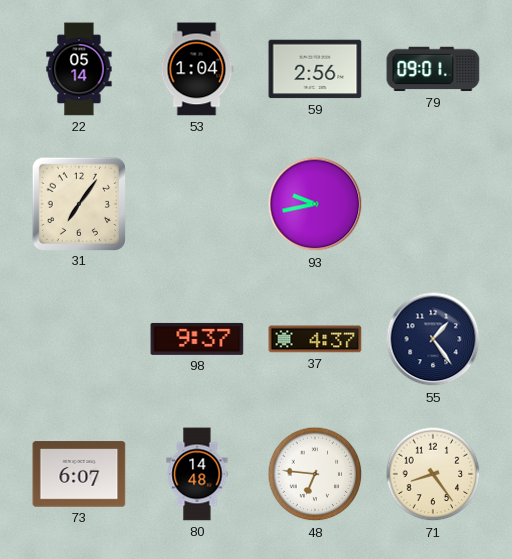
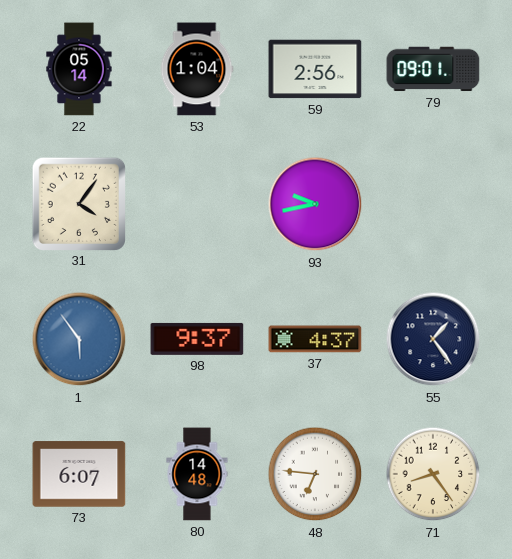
31: 7:06 -> 4:06 (78, 203)
1: none -> 5:54 (79, 339)
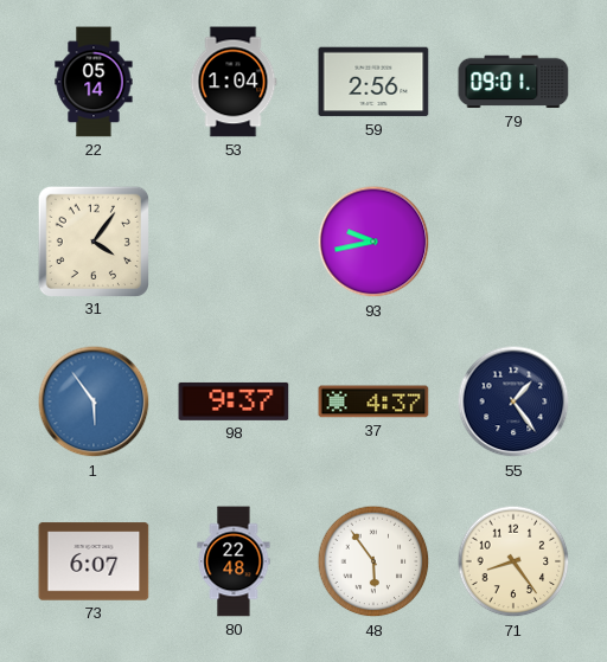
80: 14:48 -> 22:48 (234, 561)
48: 6:46 -> 5:54 (373, 561)
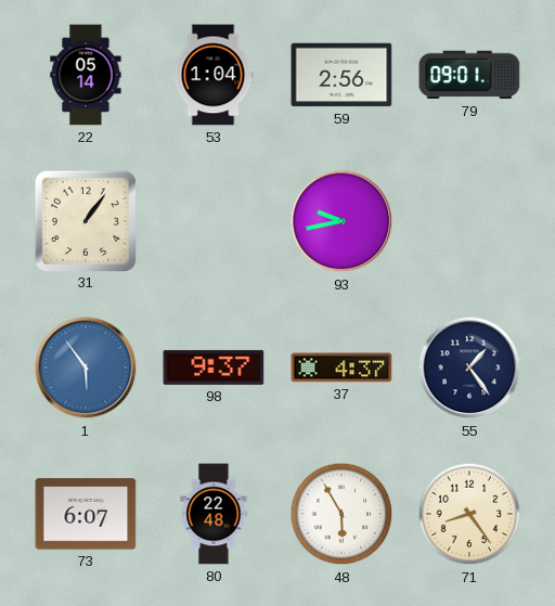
31: 4:06 -> 1:06 (85, 220)
48: 5:54 -> 5:55 (341, 514)
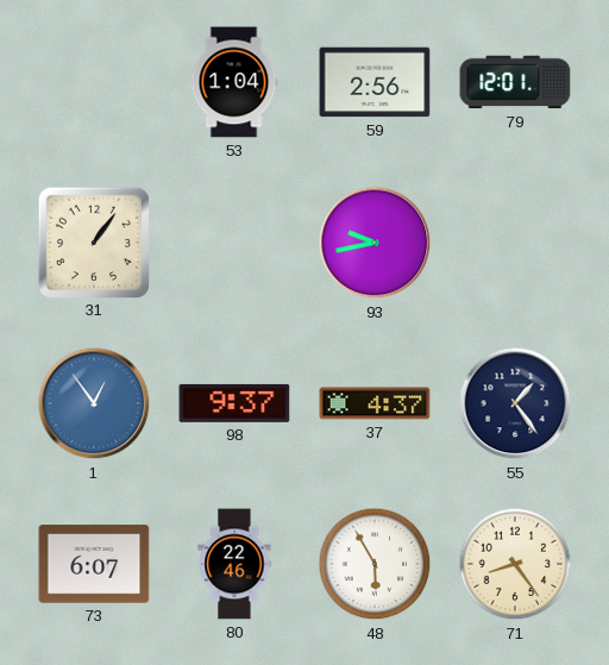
22: 05:14 -> none (86, 75)
79: 09:01 -> 12:01 (515, 82)
1: 5:54 -> 12:54 (94, 403)
80: 22:48 -> 22:46 (234, 564)
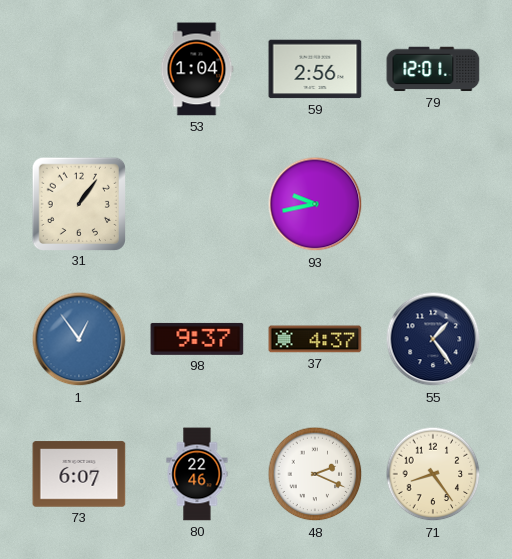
48: 5:55 -> 2:19 (315, 474)
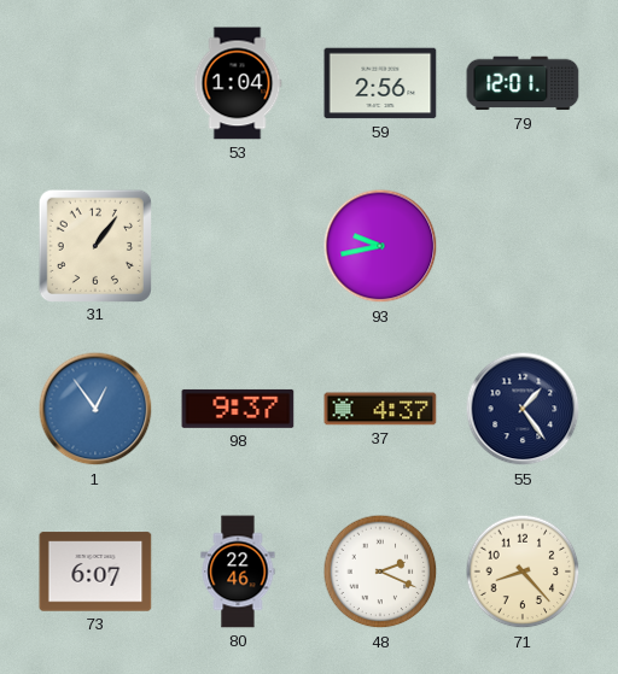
71: 8:24 -> 8:23 (523, 572)
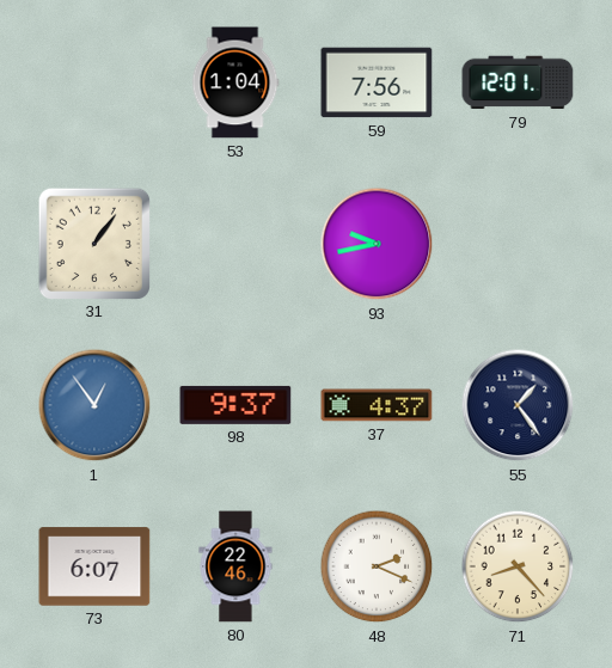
59: 2:56 -> 7:56 (377, 82)
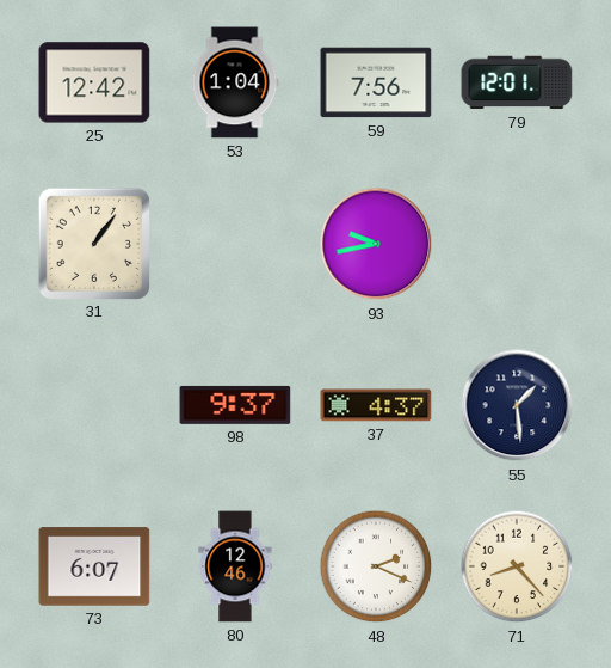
25: none -> 12:42 (94, 82)
1: 12:54 -> none (94, 405)
55: 1:24 -> 1:29 (517, 405)
80: 22:46 -> 12:46 (235, 566)
